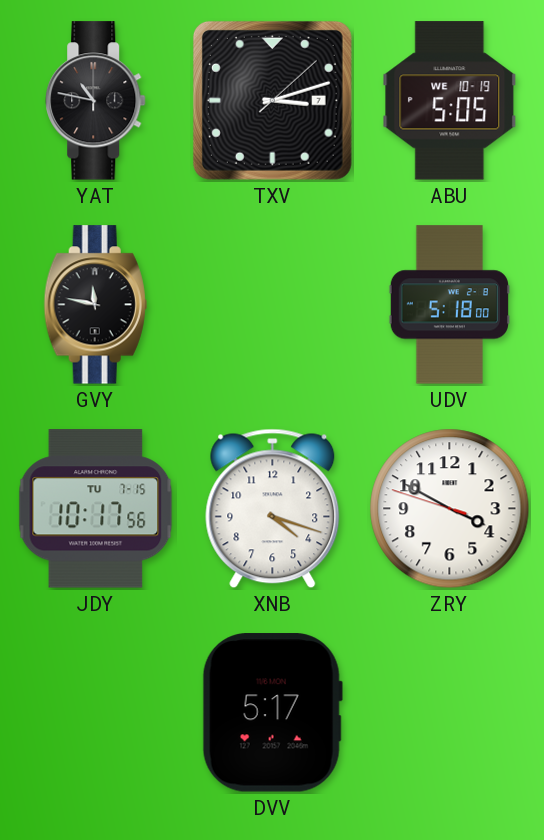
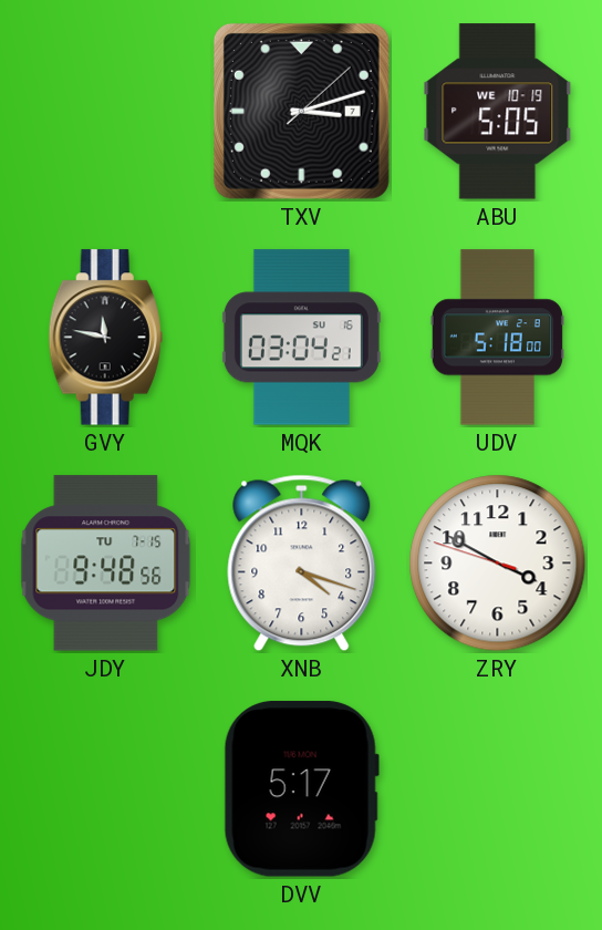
YAT: 10:47 -> none (96, 101)
MQK: none -> 03:04 (301, 338)
JDY: 10:17 -> 9:48 (106, 564)
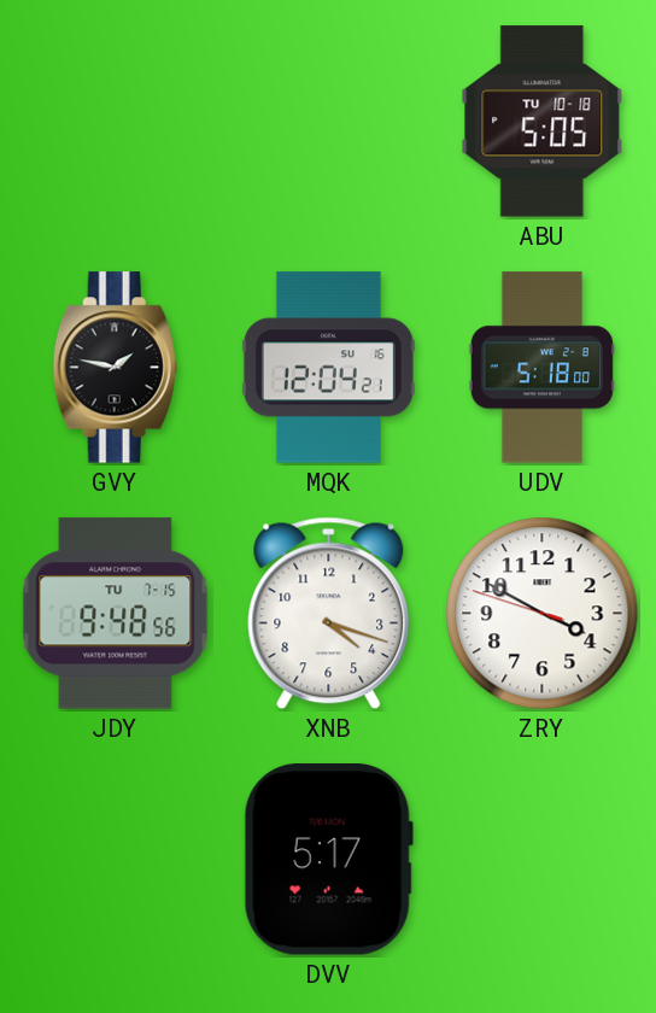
TXV: 3:12 -> none (301, 111)
ABU date: WE 10-19 -> TU 10-18 (543, 122)
GVY: 11:47 -> 1:47 (115, 368)
MQK: 03:04 -> 12:04 (328, 368)
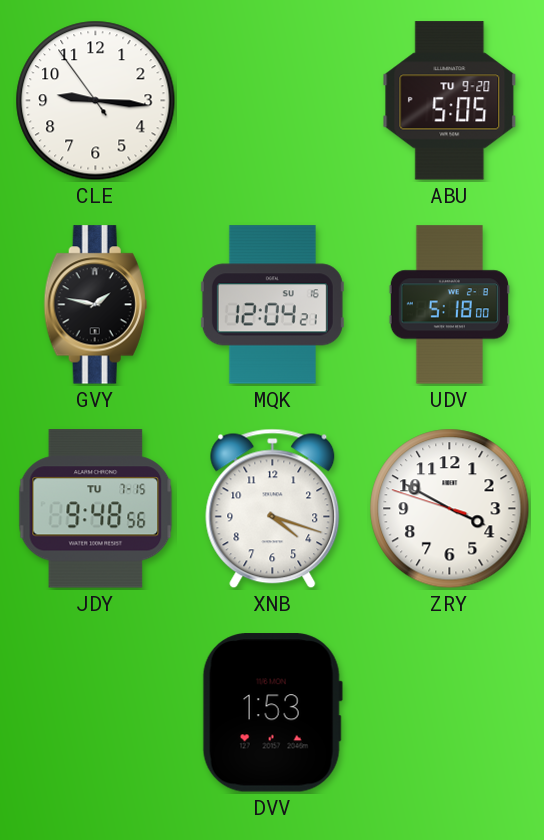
CLE: none -> 9:15 (96, 101)
ABU date: TU 10-18 -> TU 9-20 (450, 101)
DVV: 5:17 -> 1:53 (272, 713)
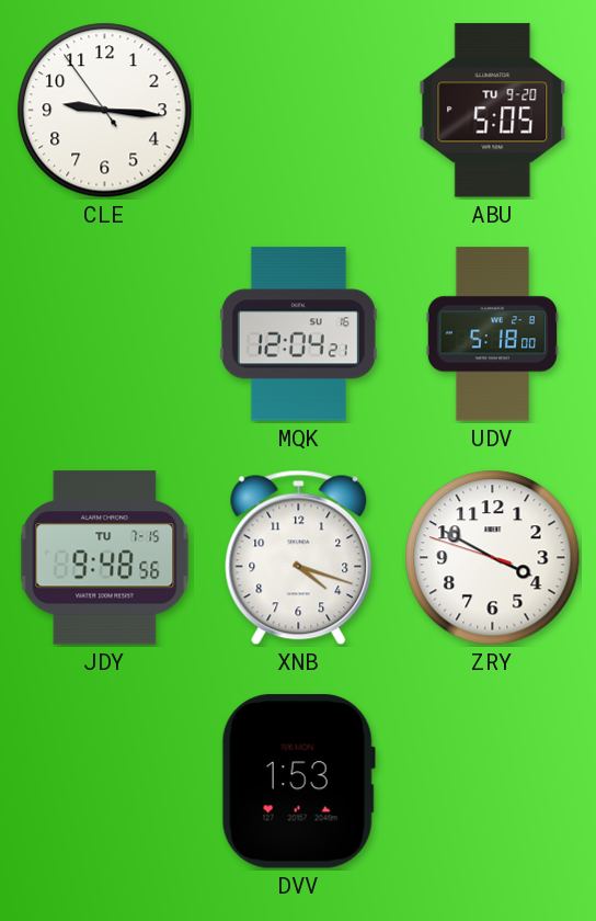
GVY: 1:47 -> none (95, 305)
